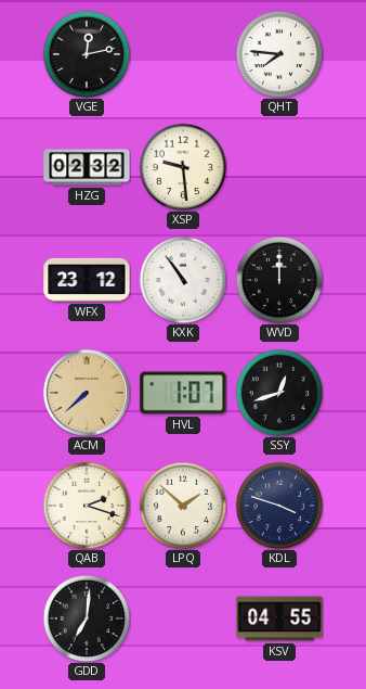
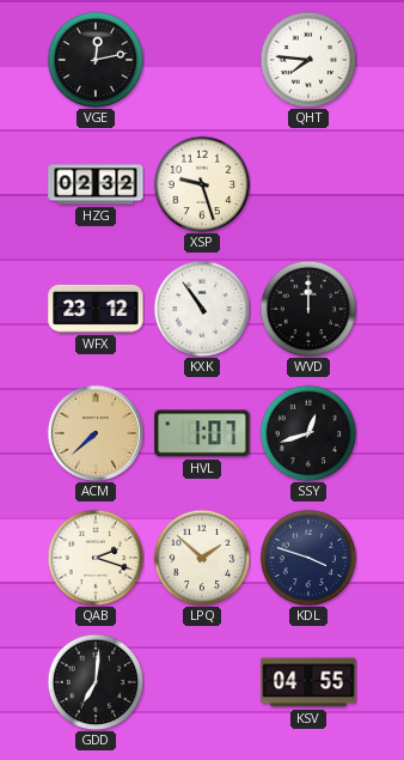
XSP: 9:29 -> 9:27 (202, 184)
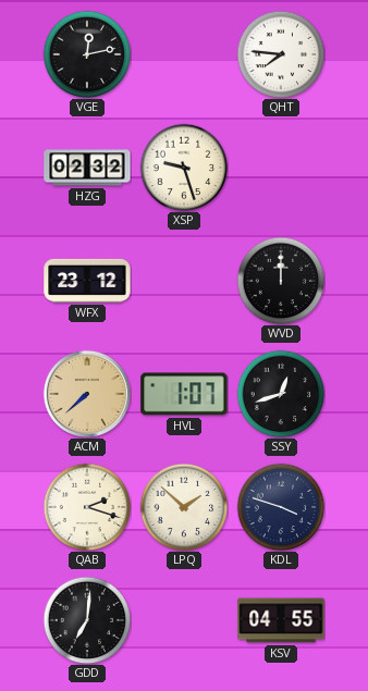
KXK: 10:54 -> none (202, 309)
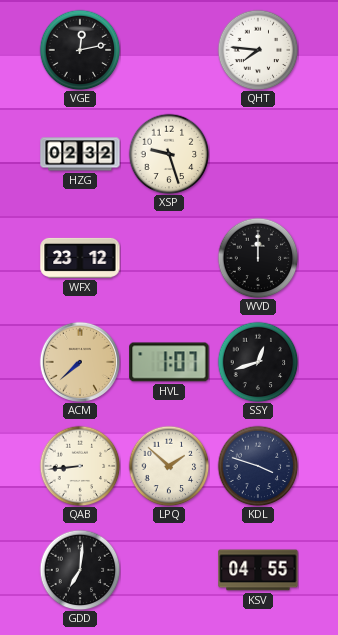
QAB: 2:18 -> 8:44 (80, 466)
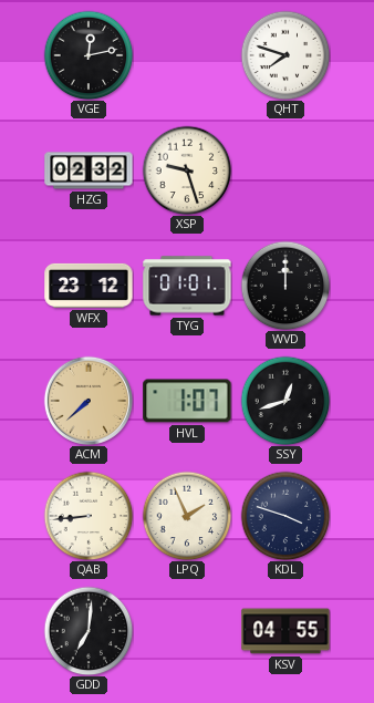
QHT: 7:46 -> 7:48 (285, 55)
TYG: none -> 01:01 (187, 286)
LPQ: 1:52 -> 1:56 (187, 516)
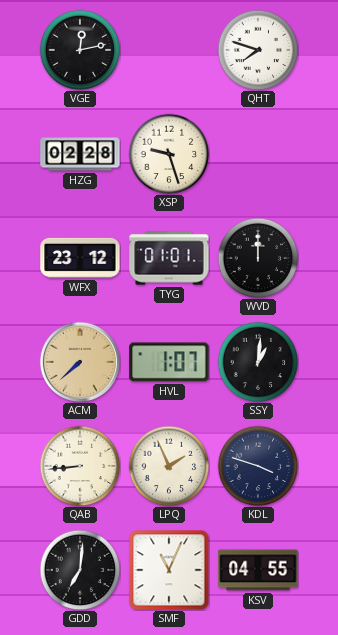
HZG: 02:32 -> 02:28 (80, 154)
SSY: 12:42 -> 1:01 (258, 362)
SMF: none -> 11:04 (169, 570)
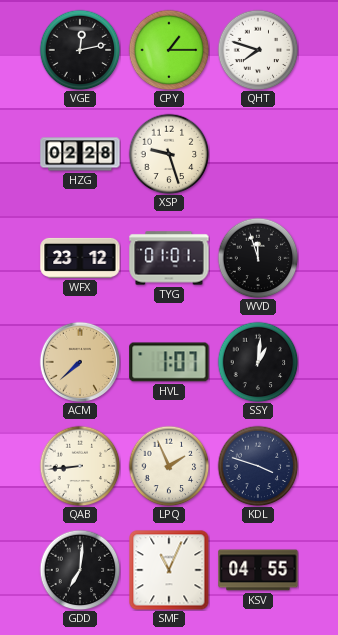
CPY: none -> 1:15 (169, 50)
WVD: 12:00 -> 11:57 (258, 258)
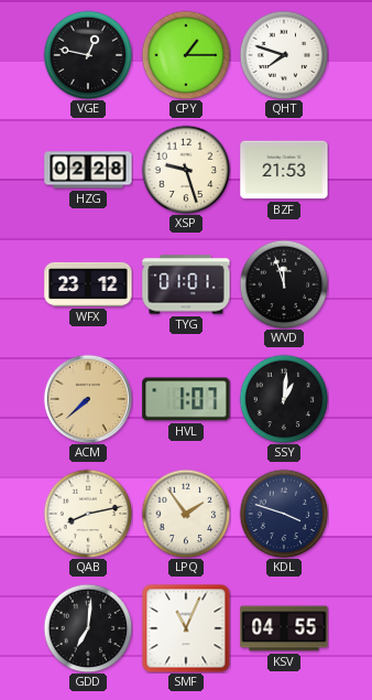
VGE: 12:13 -> 12:47 (88, 55)
BZF: none -> 21:53 (284, 170)
QAB: 8:44 -> 8:13 (88, 514)
LPQ: 1:56 -> 1:54 (186, 514)
